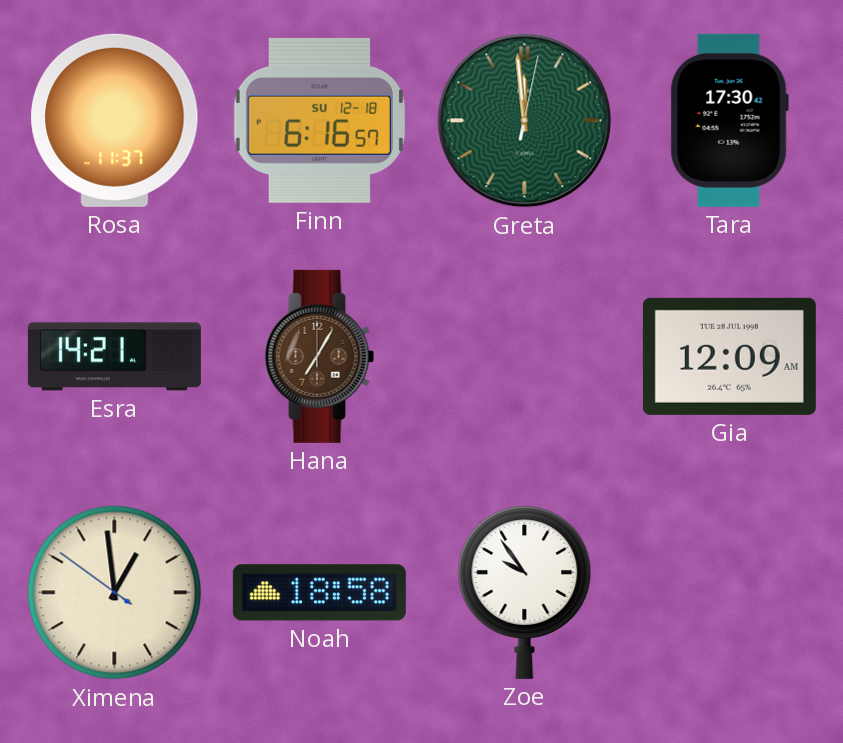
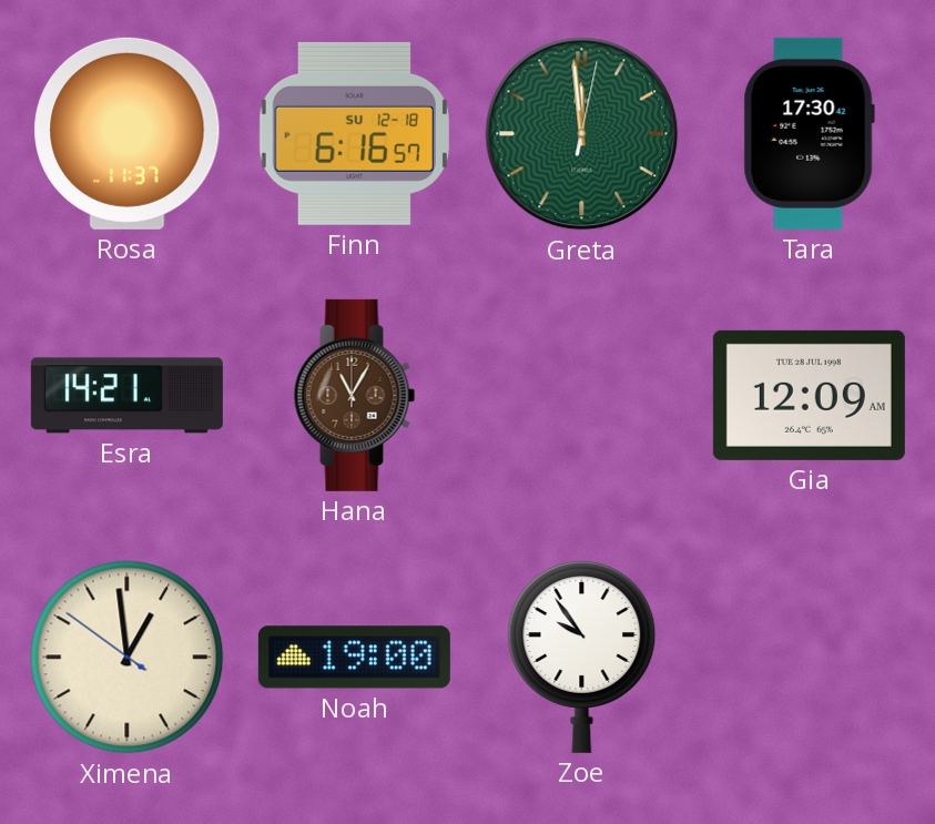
Hana: 7:05 -> 11:05 (355, 395)
Noah: 18:58 -> 19:00 (354, 658)
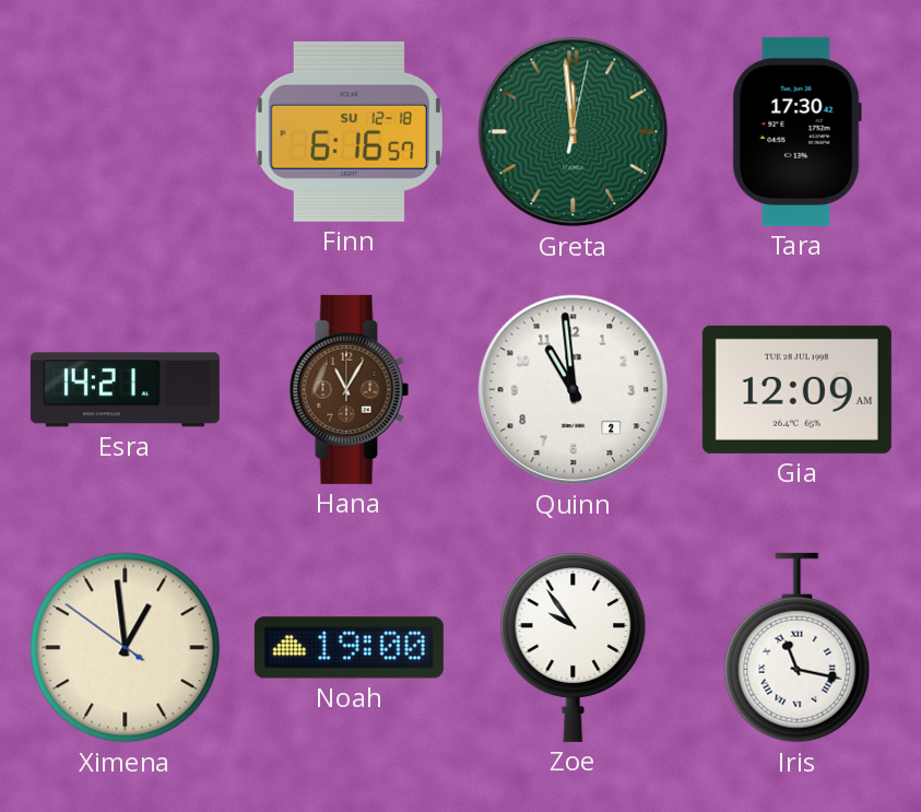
Rosa: 11:37 -> none (128, 133)
Quinn: none -> 10:59 (574, 390)
Iris: none -> 11:17 (798, 648)
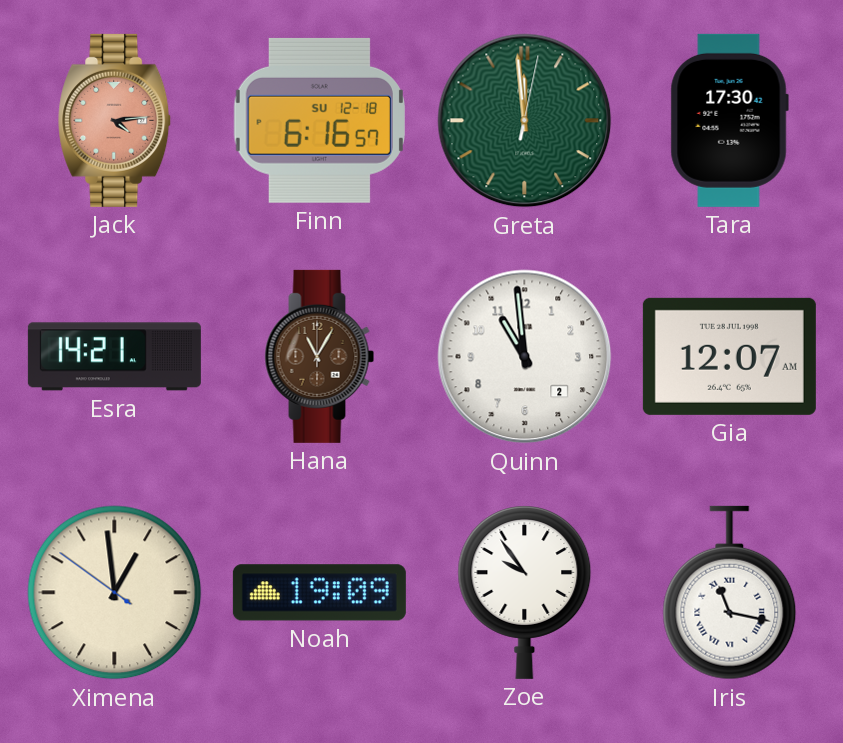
Jack: none -> 4:14 (115, 120)
Gia: 12:09 -> 12:07 (729, 356)
Noah: 19:00 -> 19:09 (319, 593)
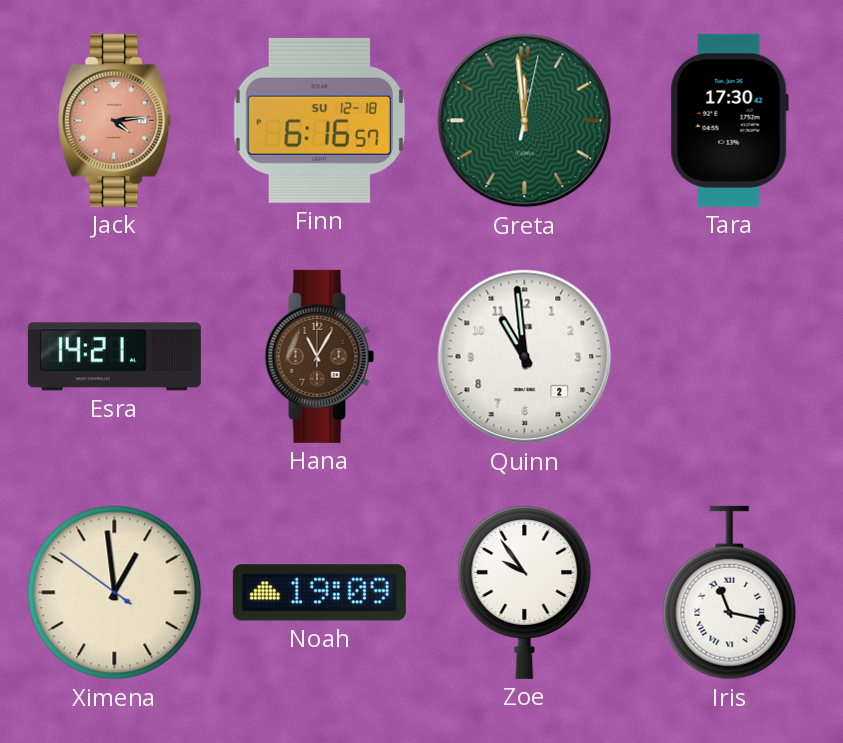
Gia: 12:07 -> none (729, 356)
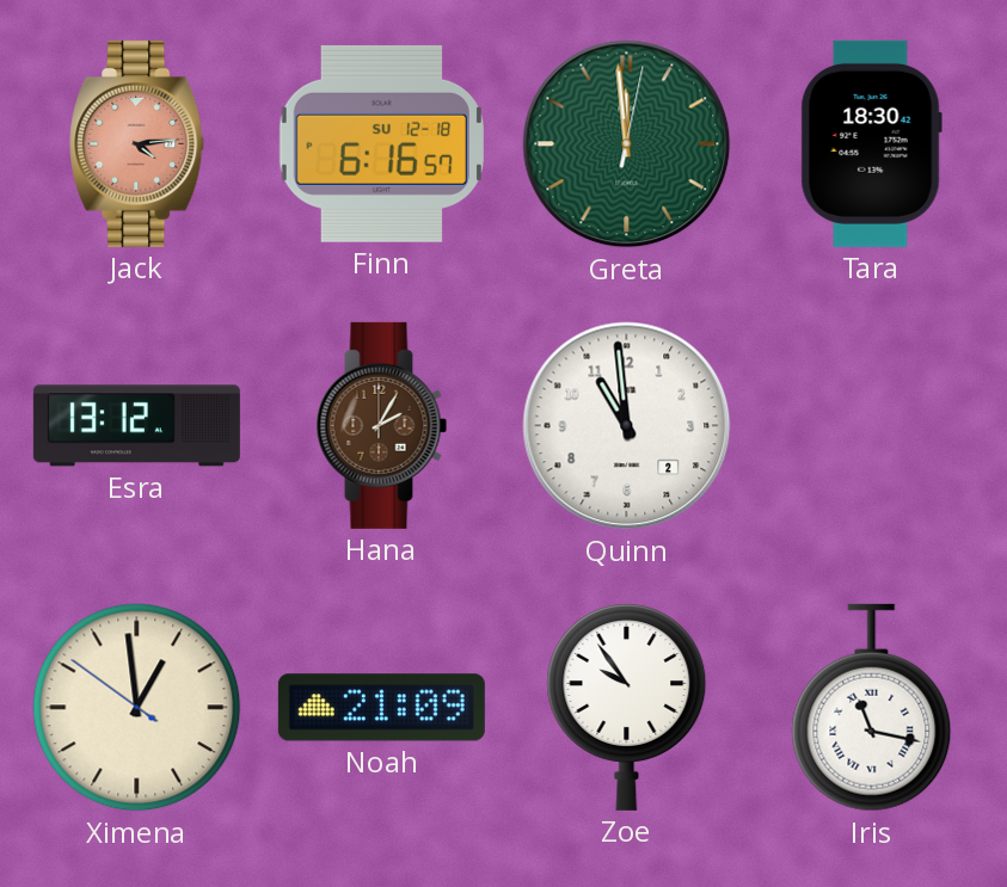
Tara: 17:30 -> 18:30 (871, 143)
Esra: 14:21 -> 13:12 (136, 426)
Hana: 11:05 -> 2:05 (382, 425)
Noah: 19:09 -> 21:09 (381, 708)
